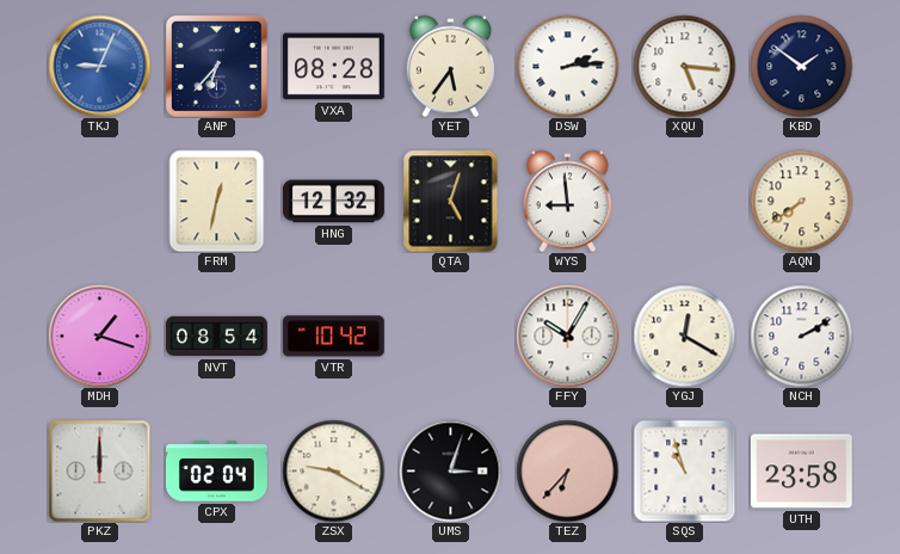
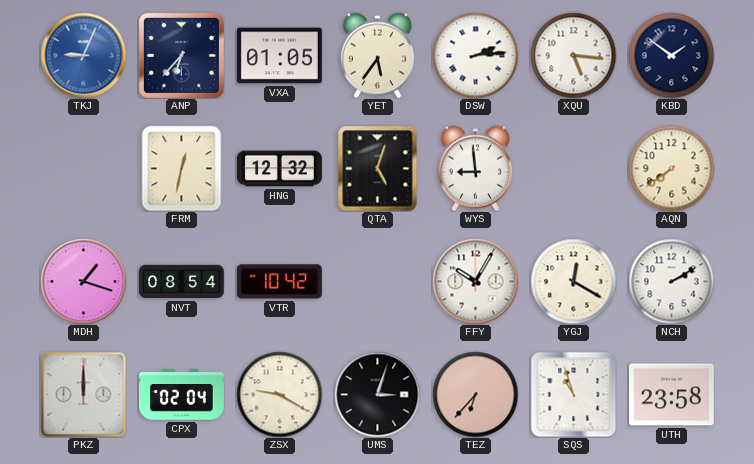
VXA: 08:28 -> 01:05 (279, 56)
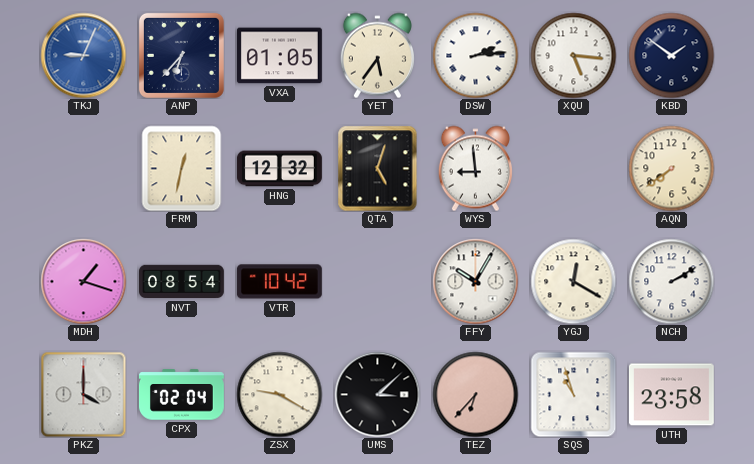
PKZ: 12:00 -> 4:00 (83, 394)
UMS: 3:03 -> 3:08 (377, 394)
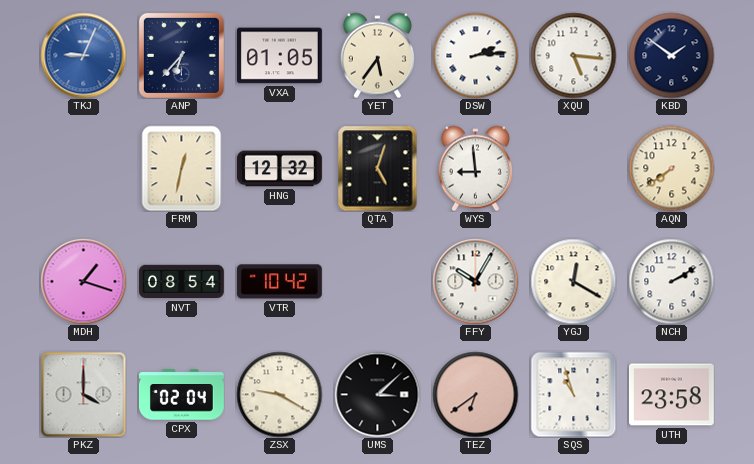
TEZ: 6:37 -> 6:39 (475, 394)
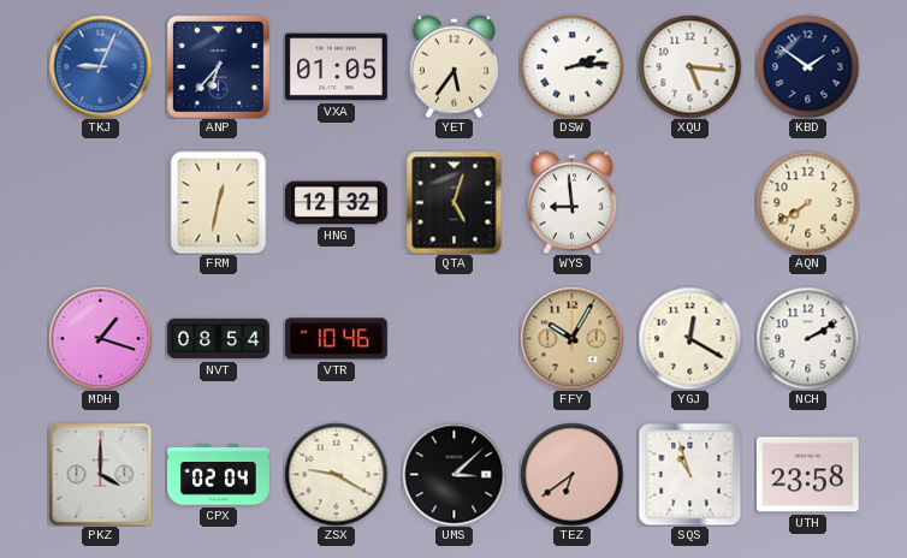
VTR: 10:42 -> 10:46 (336, 339)
FFY dial: white -> champagne (571, 338)
